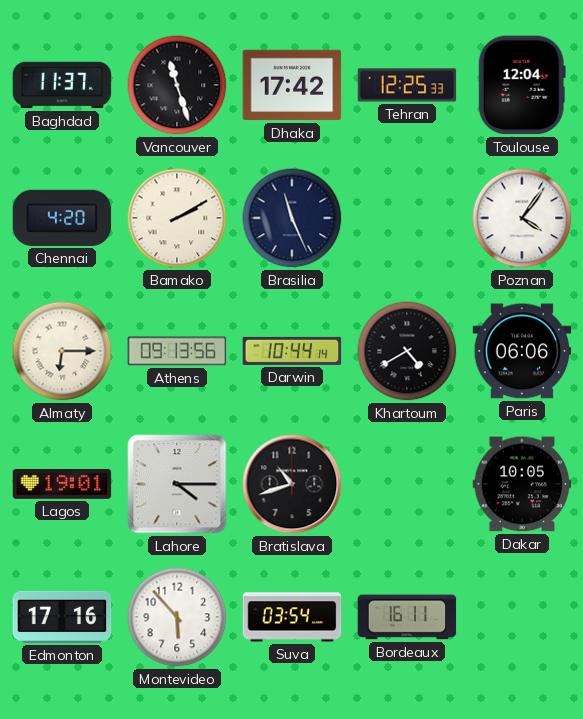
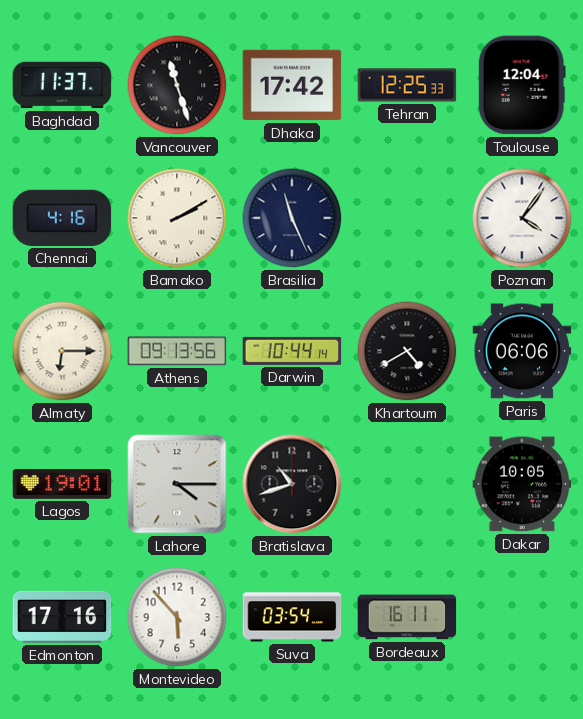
Chennai: 4:20 -> 4:16 (62, 218)
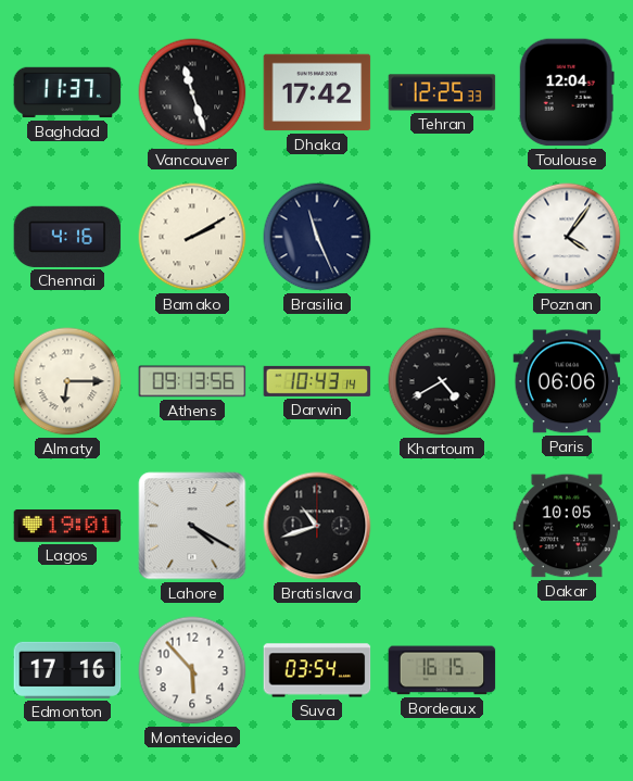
Darwin: 10:44 -> 10:43 (317, 381)
Lahore: 4:15 -> 4:20 (192, 526)
Bordeaux: 16:11 -> 16:15 (442, 670)
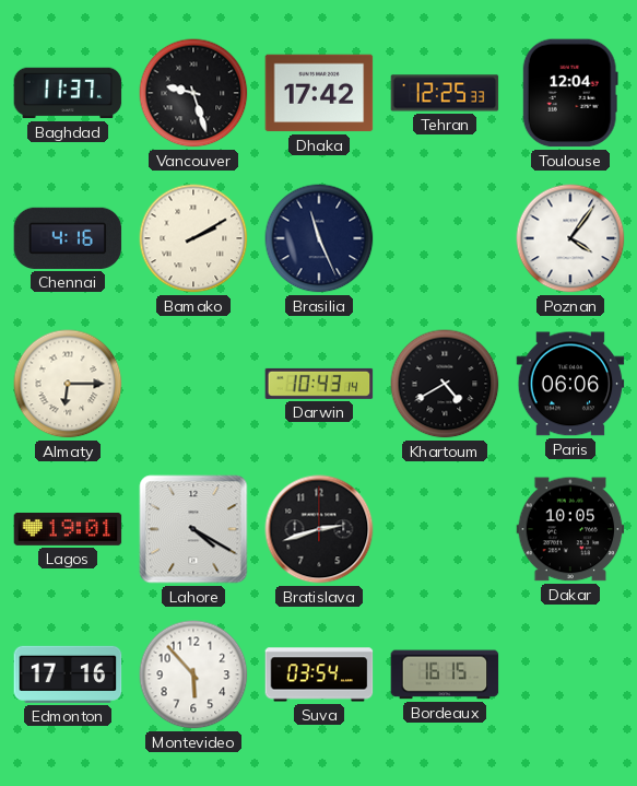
Vancouver: 11:27 -> 9:27 (193, 93)
Athens: 09:13 -> none (192, 381)
Bratislava: 10:42 -> 2:42 (319, 529)
